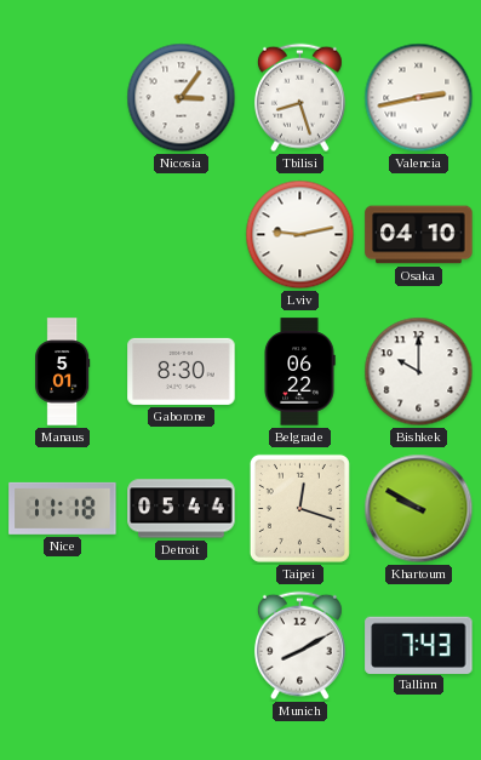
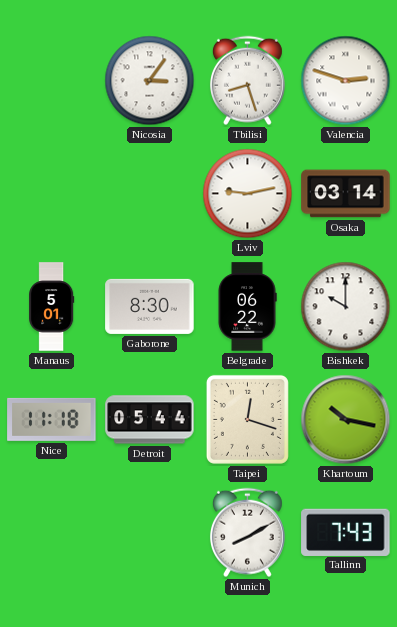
Valencia: 2:43 -> 2:48 (346, 81)
Osaka: 04:10 -> 03:14 (346, 194)
Khartoum: 9:50 -> 10:17 (346, 420)
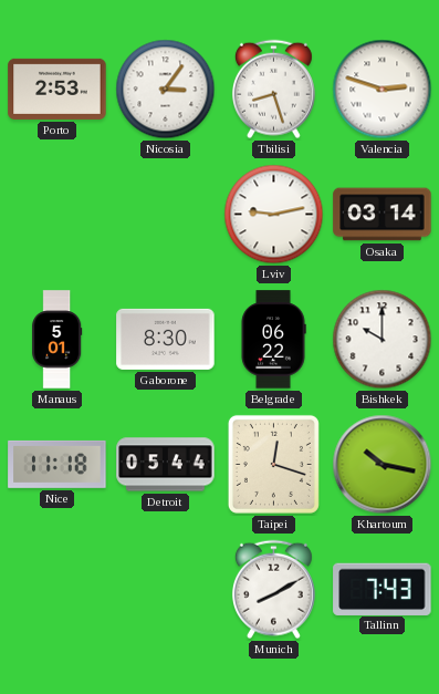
Porto: none -> 2:53 (58, 89)
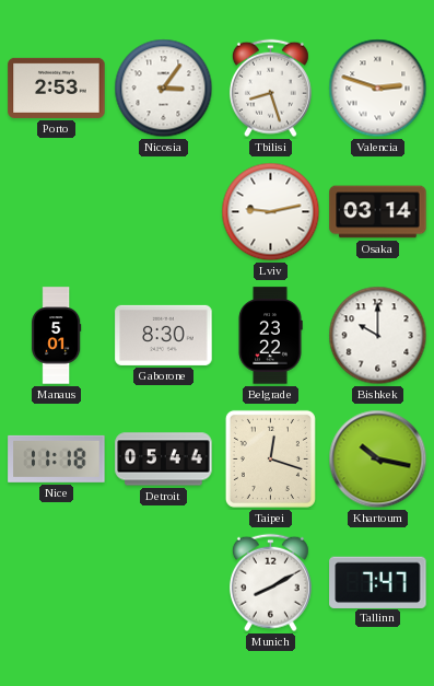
Belgrade: 06:22 -> 23:22 (270, 336)
Tallinn: 7:43 -> 7:47 (378, 582)
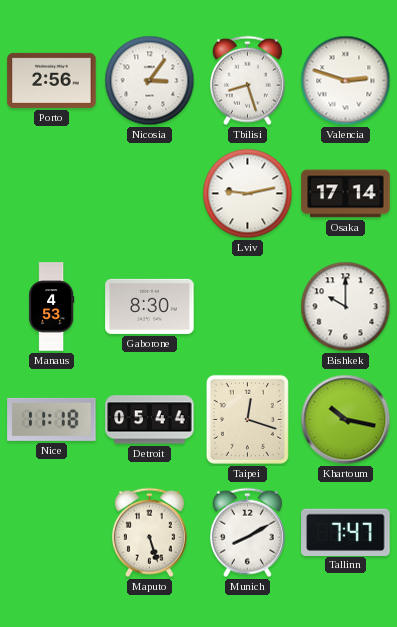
Porto: 2:53 -> 2:56 (52, 80)
Osaka: 03:14 -> 17:14 (346, 194)
Manaus: 5:01 -> 4:53 (52, 307)
Belgrade: 23:22 -> none (270, 336)
Maputo: none -> 5:27 (149, 533)
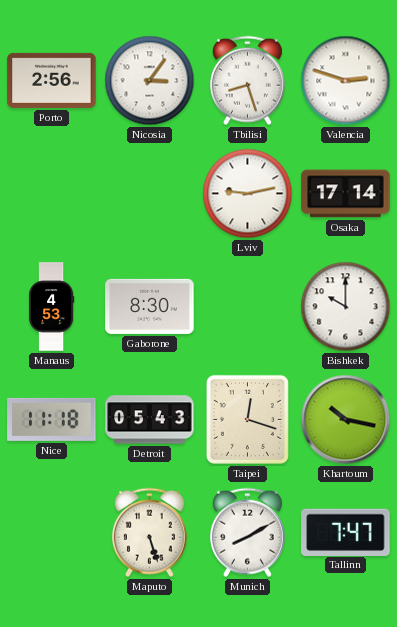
Detroit: 05:44 -> 05:43 (150, 420)
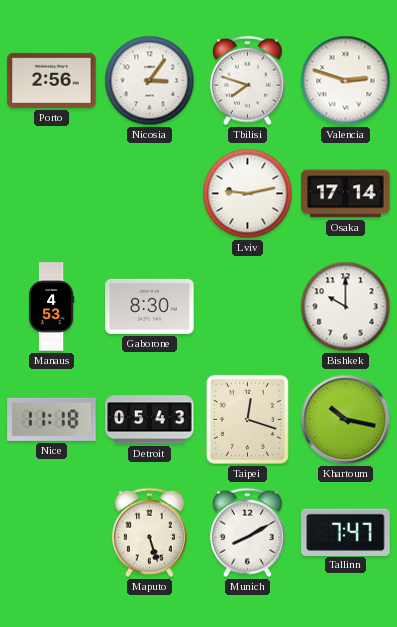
Tbilisi: 8:27 -> 7:48 (247, 81)
